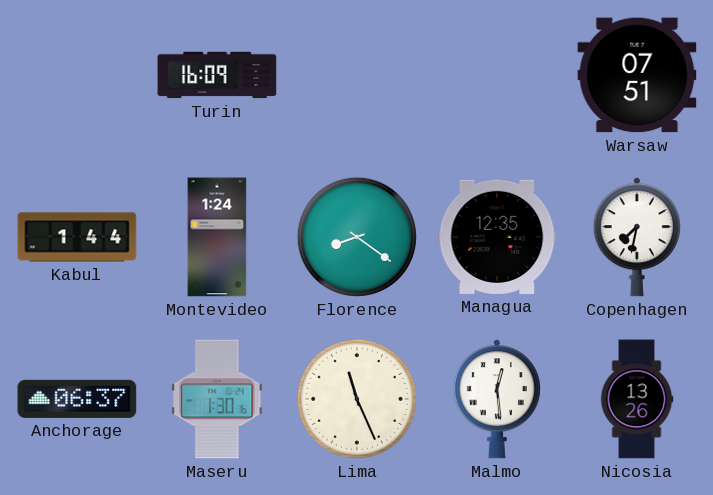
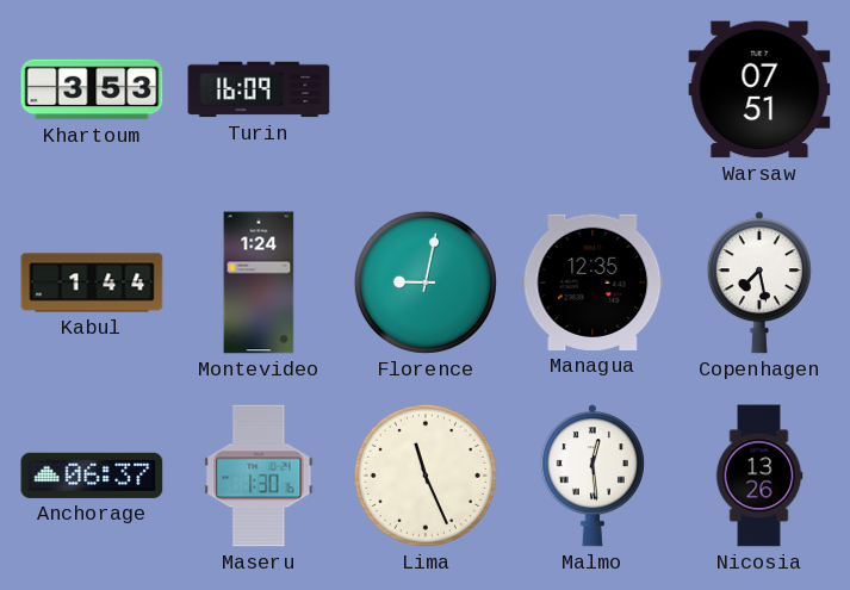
Khartoum: none -> 3:53 (92, 89)
Florence: 8:21 -> 9:02 (426, 282)
Copenhagen: 7:32 -> 7:28 (759, 282)
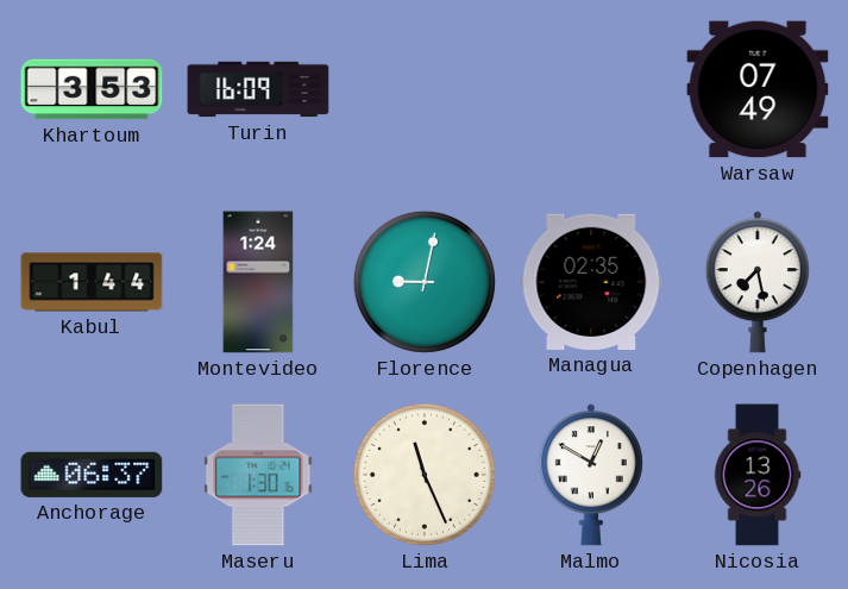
Warsaw: 07:51 -> 07:49 (758, 89)
Managua: 12:35 -> 02:35 (591, 282)
Malmo: 12:29 -> 12:50 (591, 475)
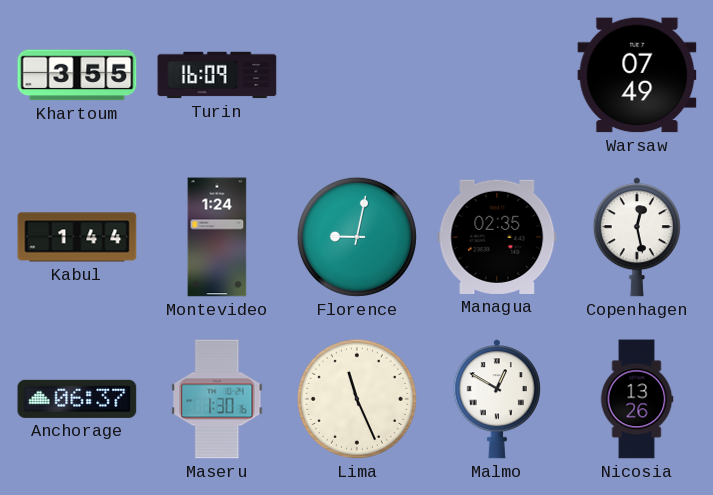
Khartoum: 3:53 -> 3:55 (77, 75)
Copenhagen: 7:28 -> 12:28 (637, 237)
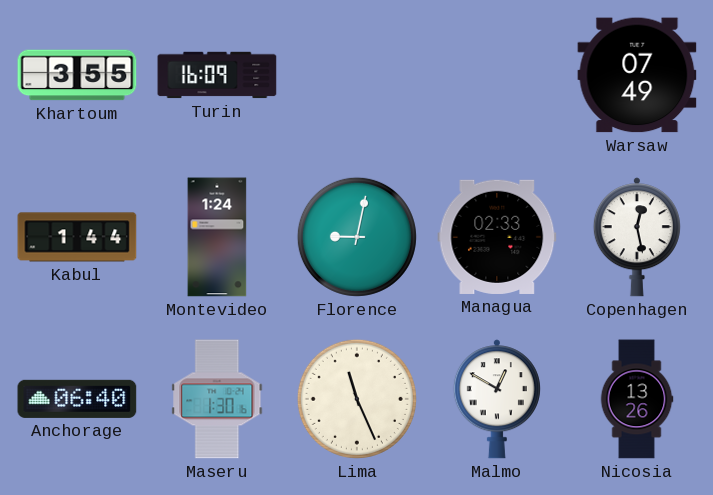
Managua: 02:35 -> 02:33 (497, 237)
Anchorage: 06:37 -> 06:40 (77, 399)
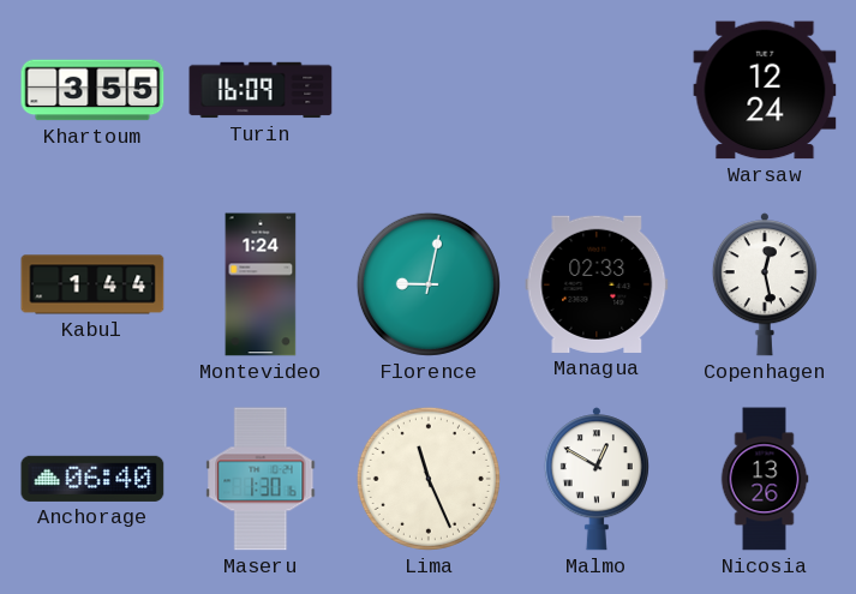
Warsaw: 07:49 -> 12:24 (765, 90)
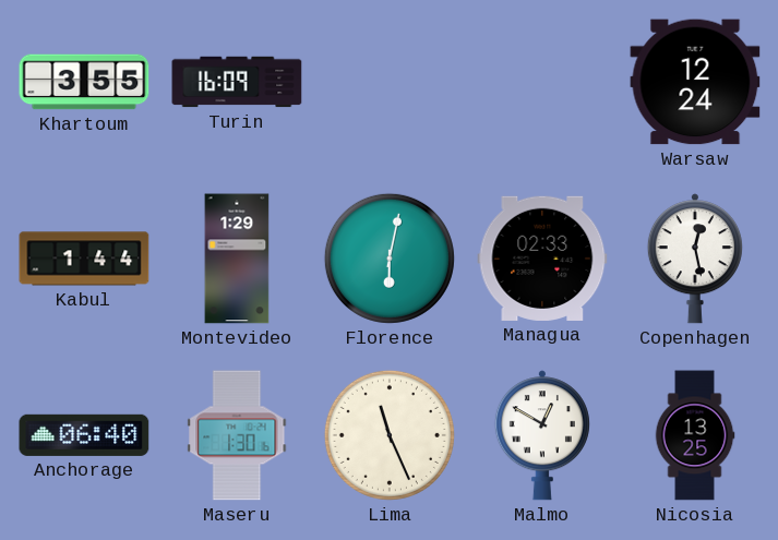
Montevideo: 1:24 -> 1:29 (237, 259)
Florence: 9:02 -> 6:02 (390, 259)
Nicosia: 13:26 -> 13:25 (695, 435)
